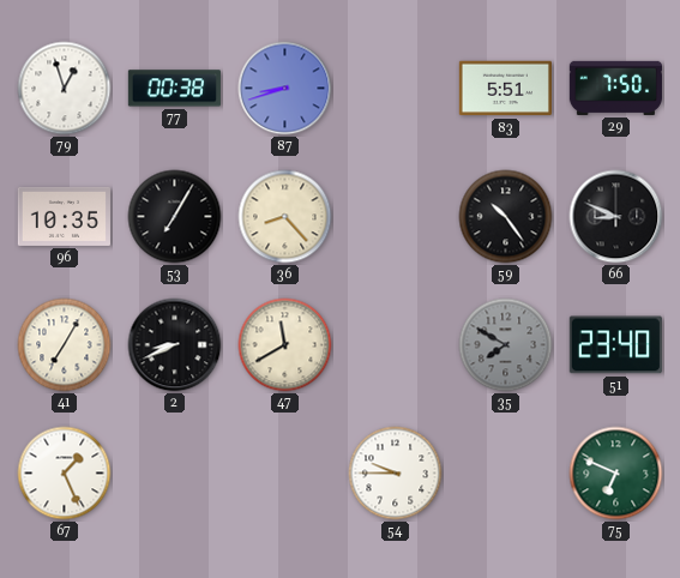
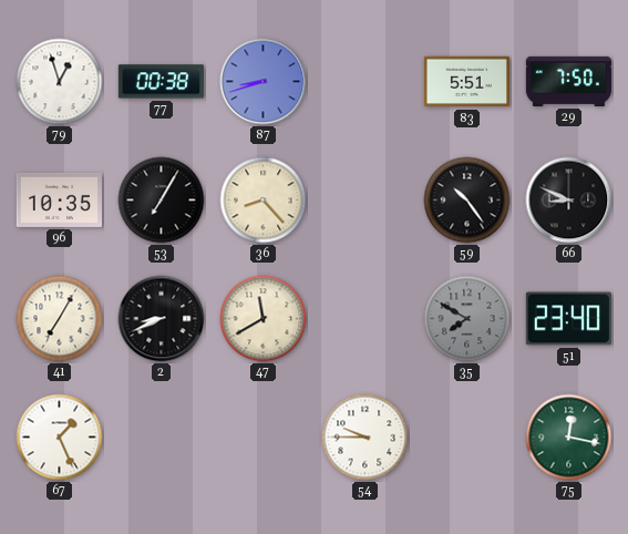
75: 6:49 -> 12:17 (569, 438)
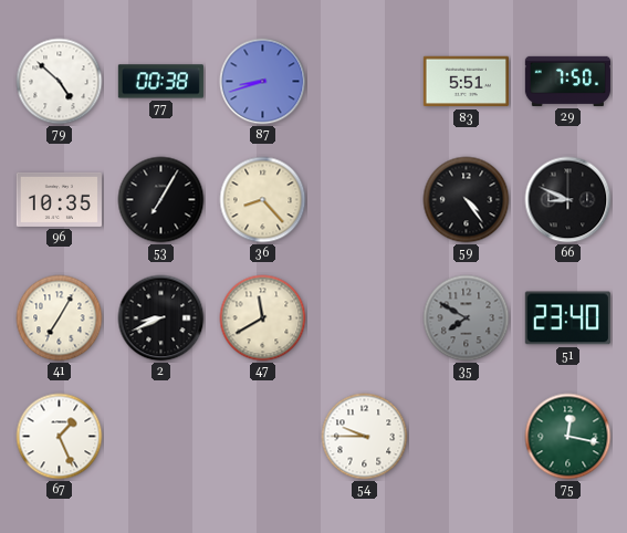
79: 12:57 -> 4:52 (60, 82)
59: 10:24 -> 4:24 (467, 200)
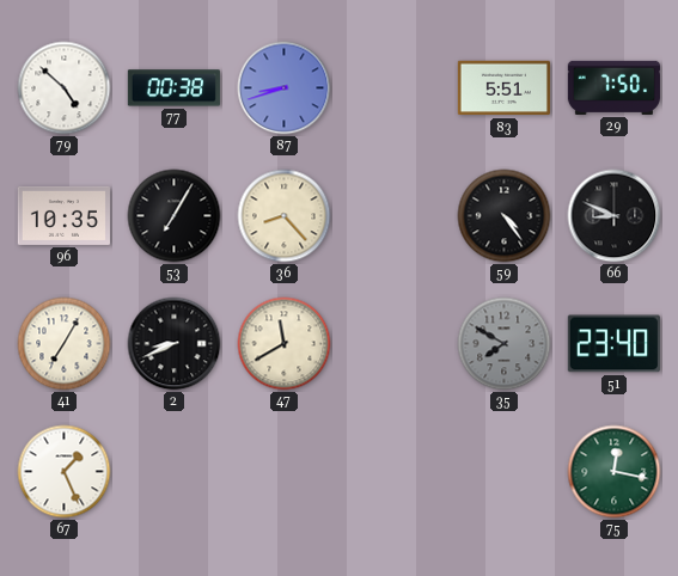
54: 9:45 -> none (365, 437)
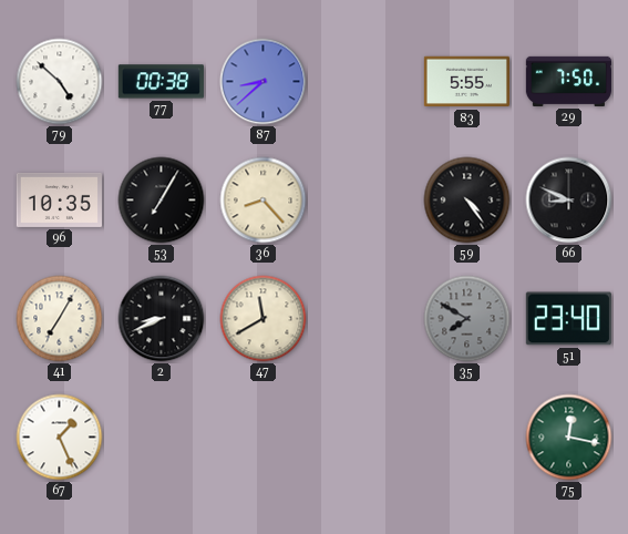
87: 8:42 -> 8:38 (264, 82)
83: 5:51 -> 5:55 (466, 82)
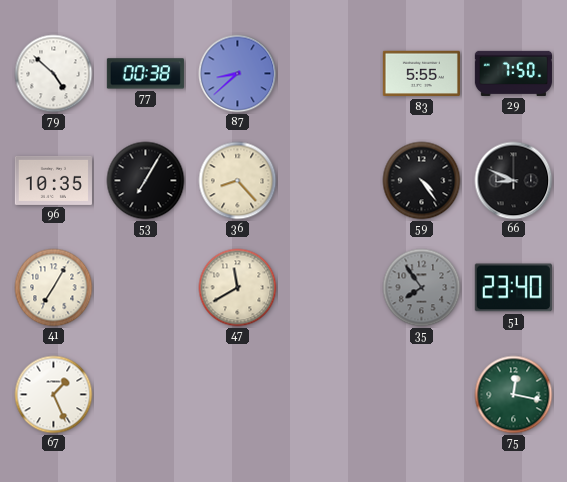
2: 8:41 -> none (162, 319)
35: 7:50 -> 7:54 (422, 288)
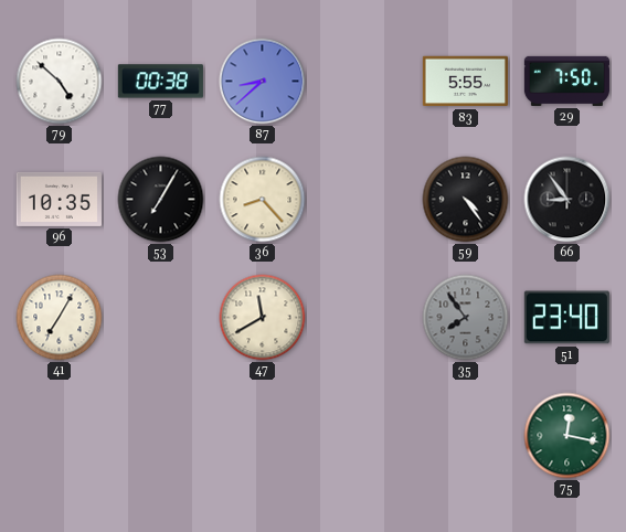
66: 8:49 -> 8:54 (567, 200)
67: 1:26 -> none (54, 395)
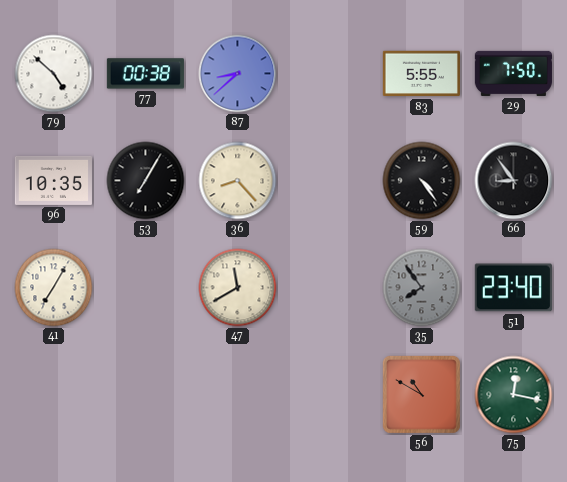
56: none -> 10:50 (421, 394)
